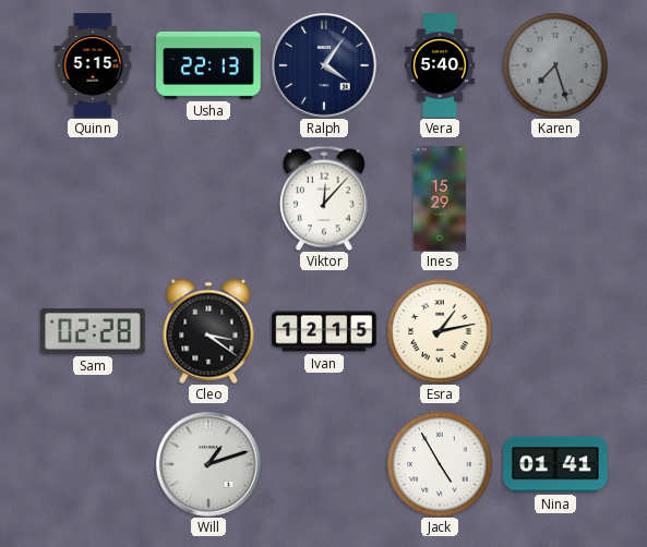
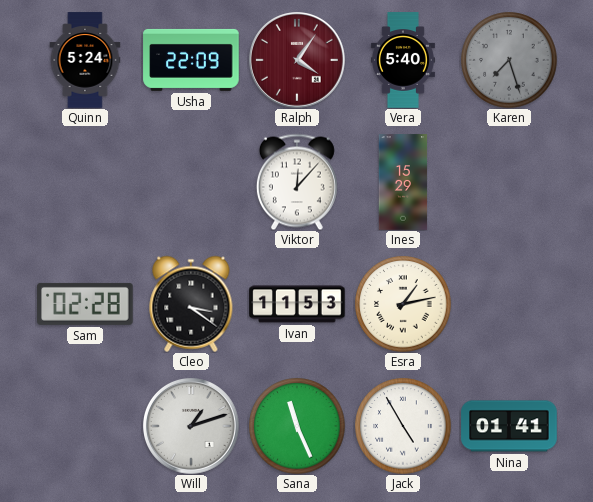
Quinn: 5:15 -> 5:24 (85, 60)
Usha: 22:13 -> 22:09 (191, 60)
Ralph dial: navy -> burgundy (298, 61)
Ivan: 12:15 -> 11:53 (297, 304)
Sana: none -> 11:26 (297, 426)
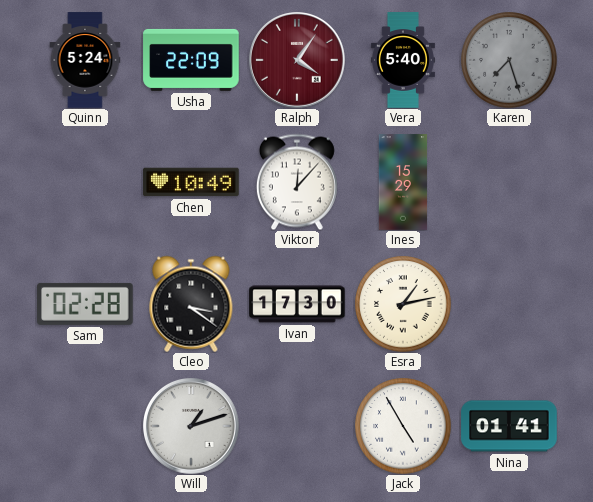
Chen: none -> 10:49 (191, 182)
Ivan: 11:53 -> 17:30 (297, 304)
Sana: 11:26 -> none (297, 426)
